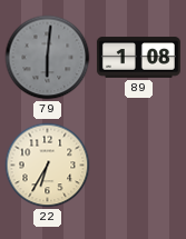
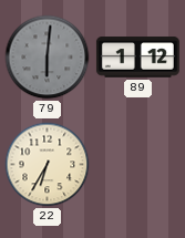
89: 1:08 -> 1:12 (137, 58)
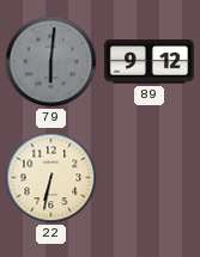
89: 1:12 -> 9:12 (149, 62)
22: 6:35 -> 6:32 (51, 178)
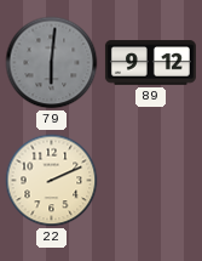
22: 6:32 -> 2:11 (52, 181)
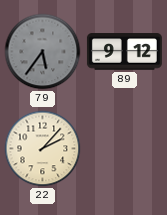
79: 6:01 -> 5:36 (43, 52)
22: 2:11 -> 2:07 (43, 149)
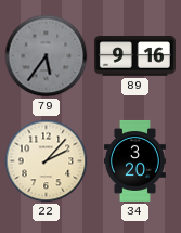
89: 9:12 -> 9:16 (134, 56)
34: none -> 3:20 (134, 160)
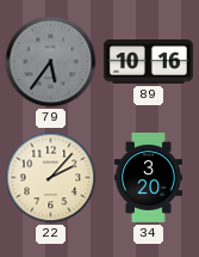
89: 9:16 -> 10:16 (148, 62)
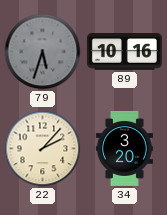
79: 5:36 -> 5:33 (43, 52)
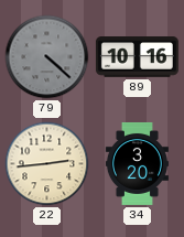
79: 5:33 -> 4:22 (47, 57)
22: 2:07 -> 2:44 (47, 164)
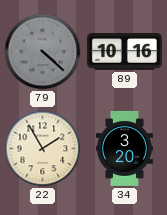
22: 2:44 -> 1:55 (43, 149)
